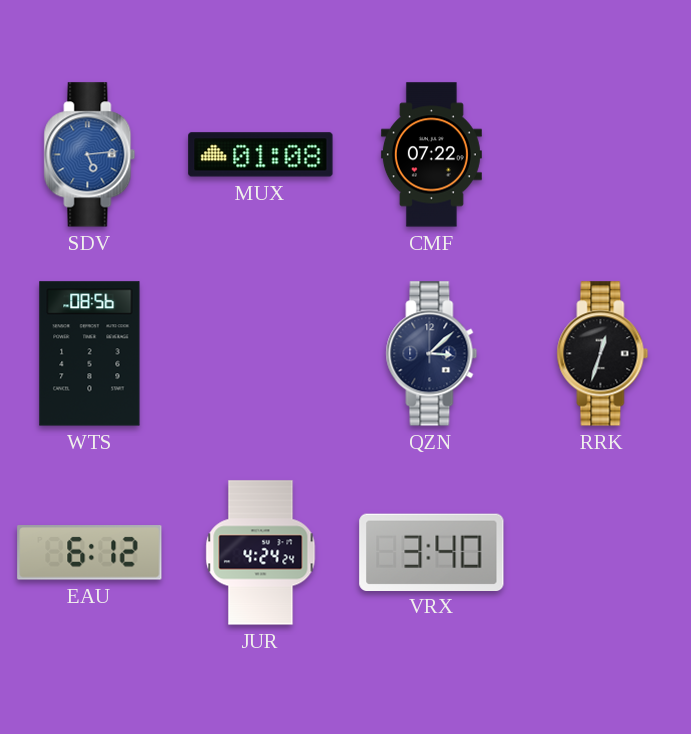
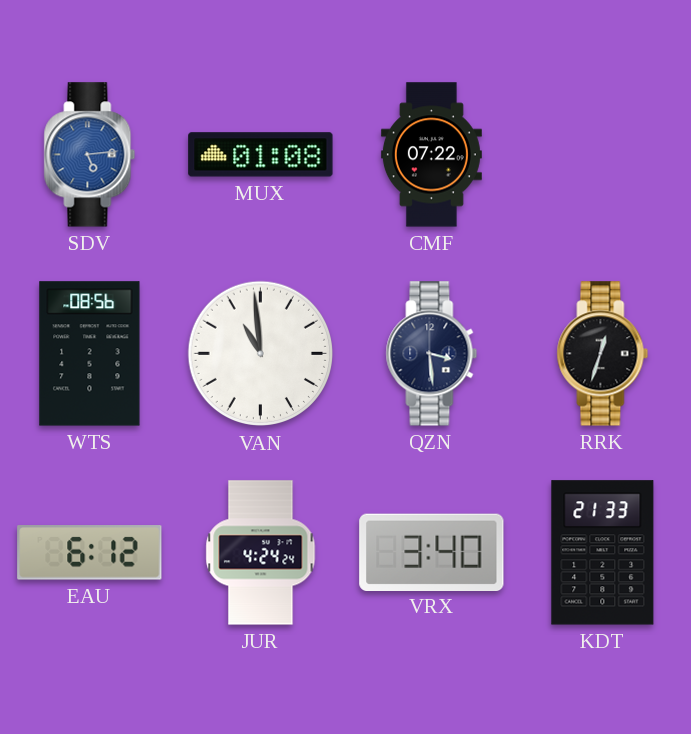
VAN: none -> 10:59 (261, 354)
QZN: 3:08 -> 3:29 (432, 354)
KDT: none -> 21:33 (603, 553)
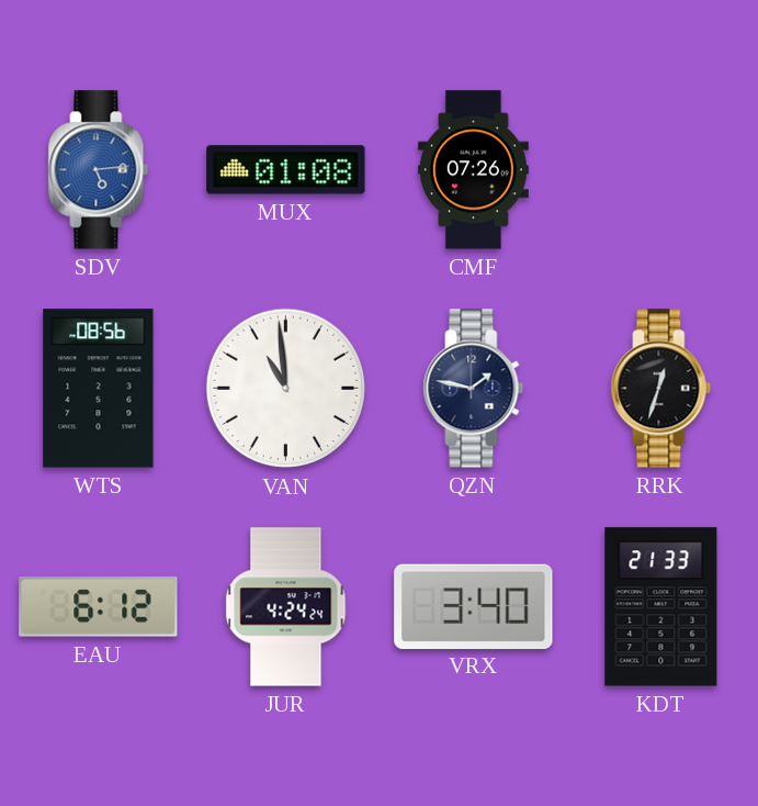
CMF: 07:22 -> 07:26 (473, 170)
QZN: 3:29 -> 1:47 (474, 389)
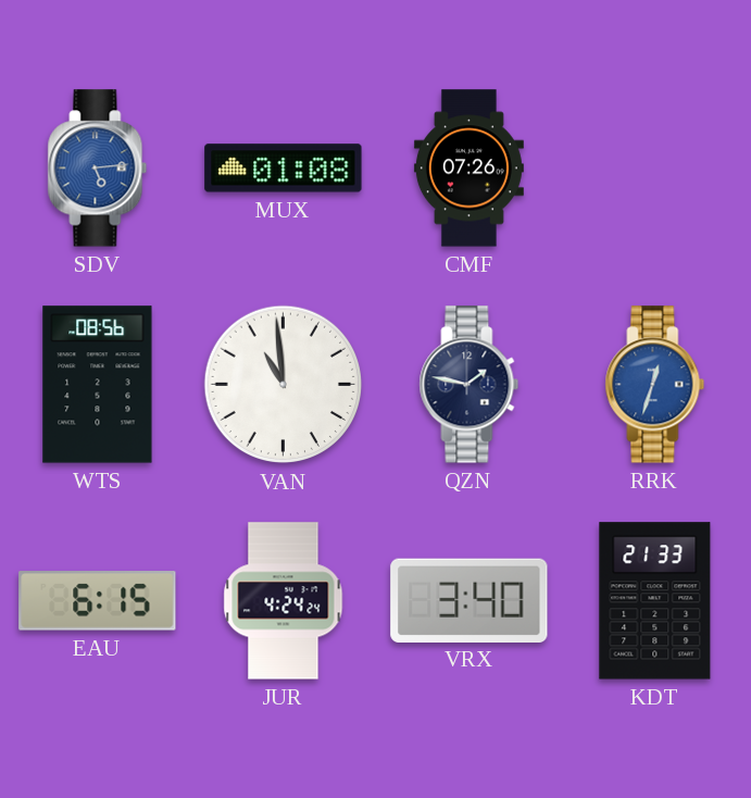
RRK dial: black -> blue (655, 385)
EAU: 6:12 -> 6:15 (98, 601)
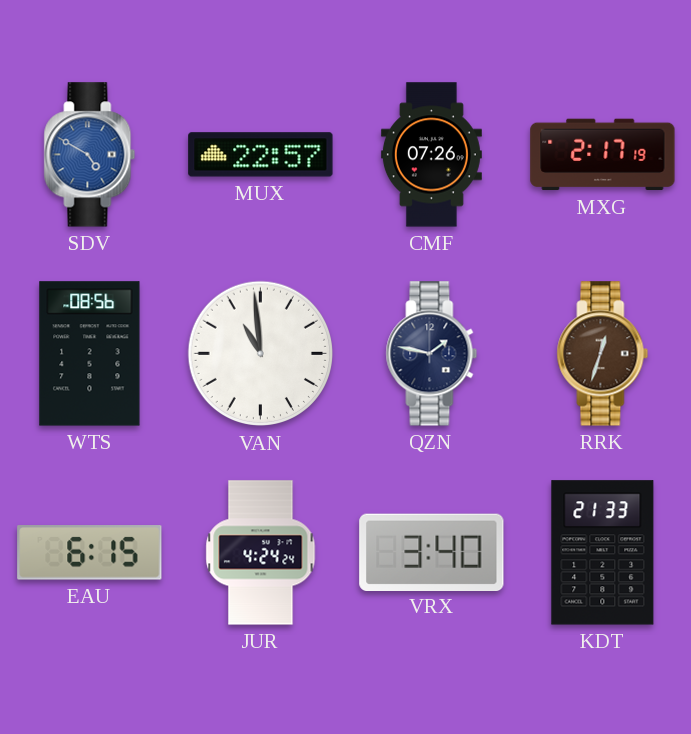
SDV: 5:14 -> 4:50 (90, 155)
MUX: 01:08 -> 22:57 (261, 155)
MXG: none -> 2:17 (603, 155)
RRK dial: blue -> brown (603, 354)
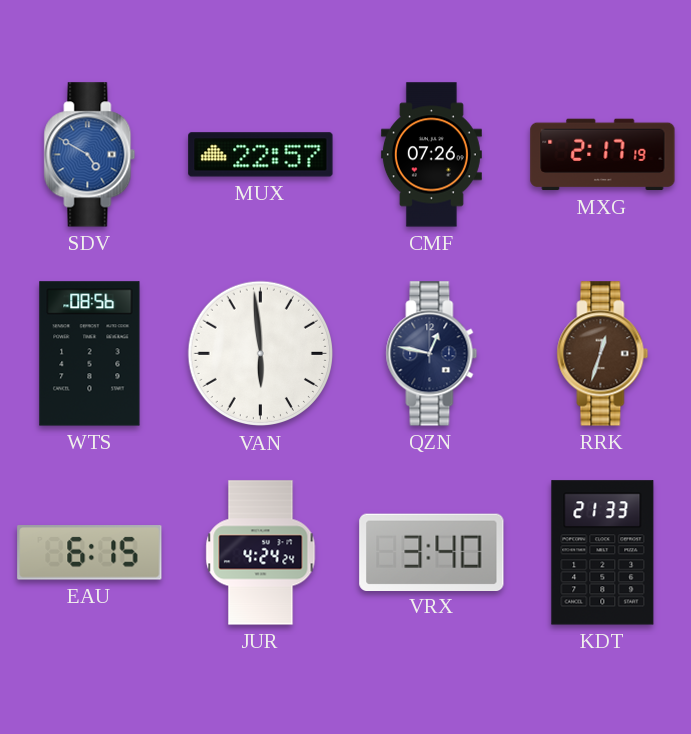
VAN: 10:59 -> 5:59 (261, 354)
QZN: 1:47 -> 12:47 (432, 354)
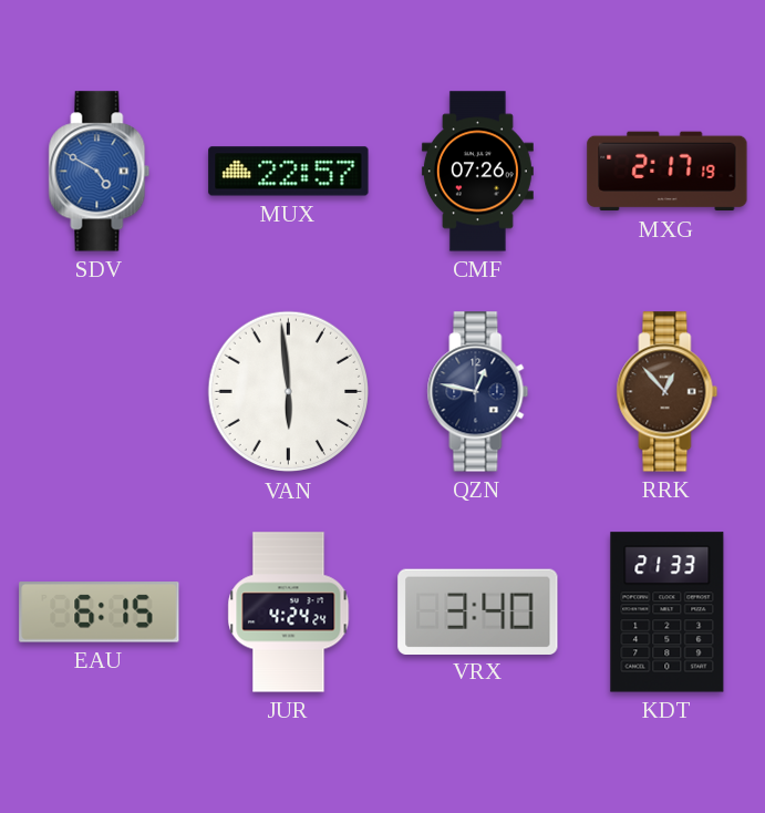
WTS: 08:56 -> none (90, 354)
RRK: 12:33 -> 12:53 (668, 392)
